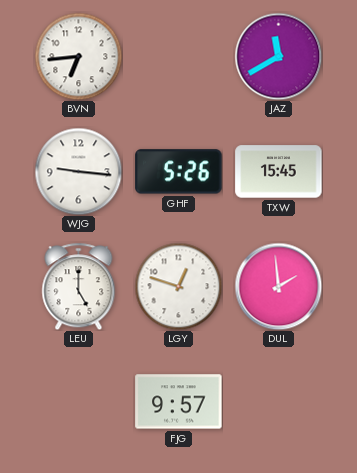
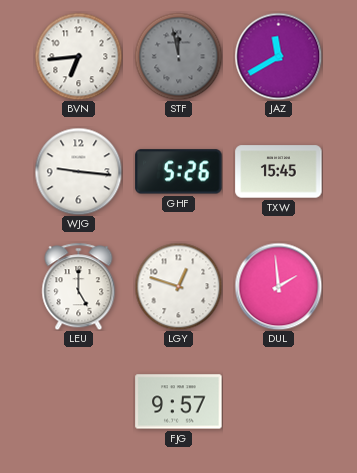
STF: none -> 11:58 (178, 56)
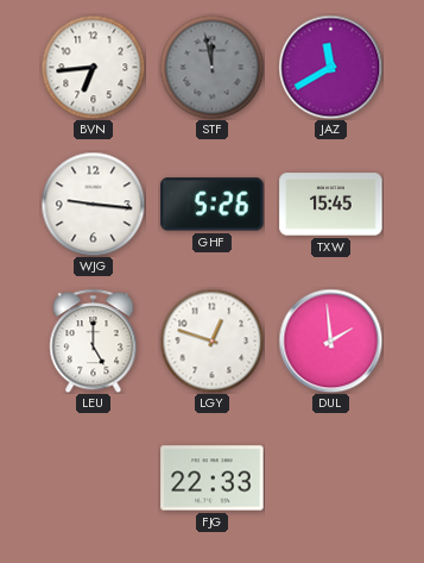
FJG: 9:57 -> 22:33 (213, 478)
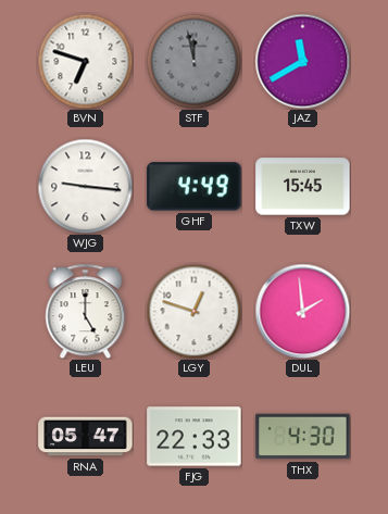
BVN: 6:44 -> 6:48 (85, 61)
GHF: 5:26 -> 4:49 (195, 187)
RNA: none -> 05:47 (86, 437)
THX: none -> 4:30 (303, 437)
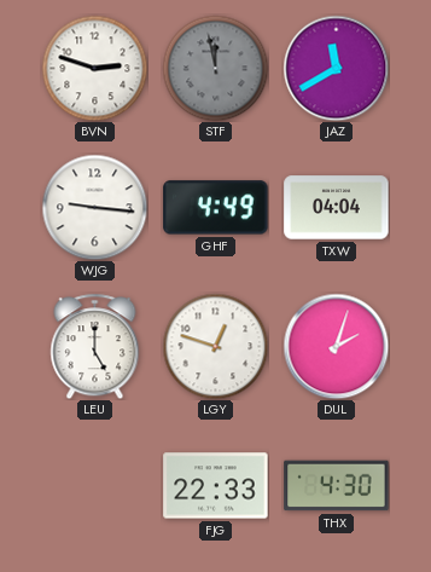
BVN: 6:48 -> 2:48 (94, 68)
TXW: 15:45 -> 04:04 (337, 208)
DUL: 1:59 -> 2:03 (336, 346)
RNA: 05:47 -> none (86, 437)
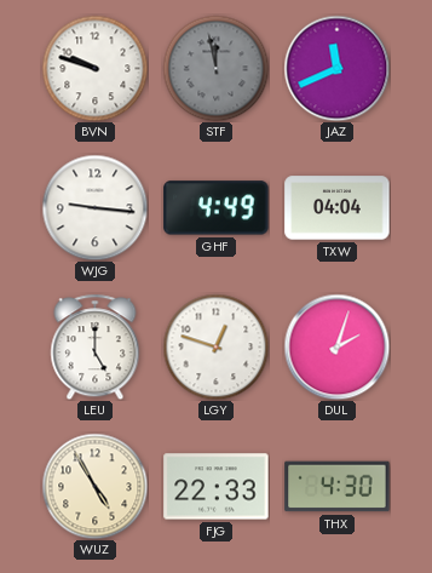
BVN: 2:48 -> 9:48 (94, 68)
JAZ: 11:40 -> 11:41 (336, 68)
WUZ: none -> 4:55 (94, 486)
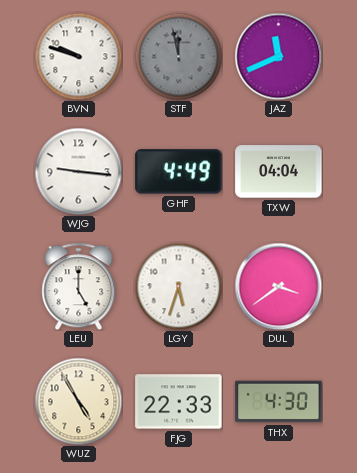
LGY: 12:48 -> 5:33 (178, 286)
DUL: 2:03 -> 3:39 (278, 286)
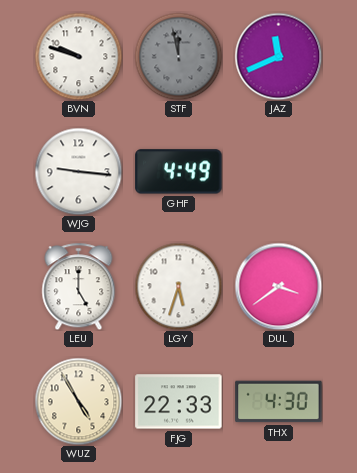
TXW: 04:04 -> none (279, 172)
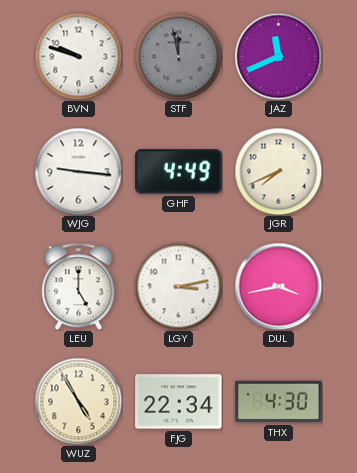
JGR: none -> 7:41 (278, 171)
LGY: 5:33 -> 3:13 (178, 286)
DUL: 3:39 -> 3:43 (278, 286)
FJG: 22:33 -> 22:34 (179, 402)
